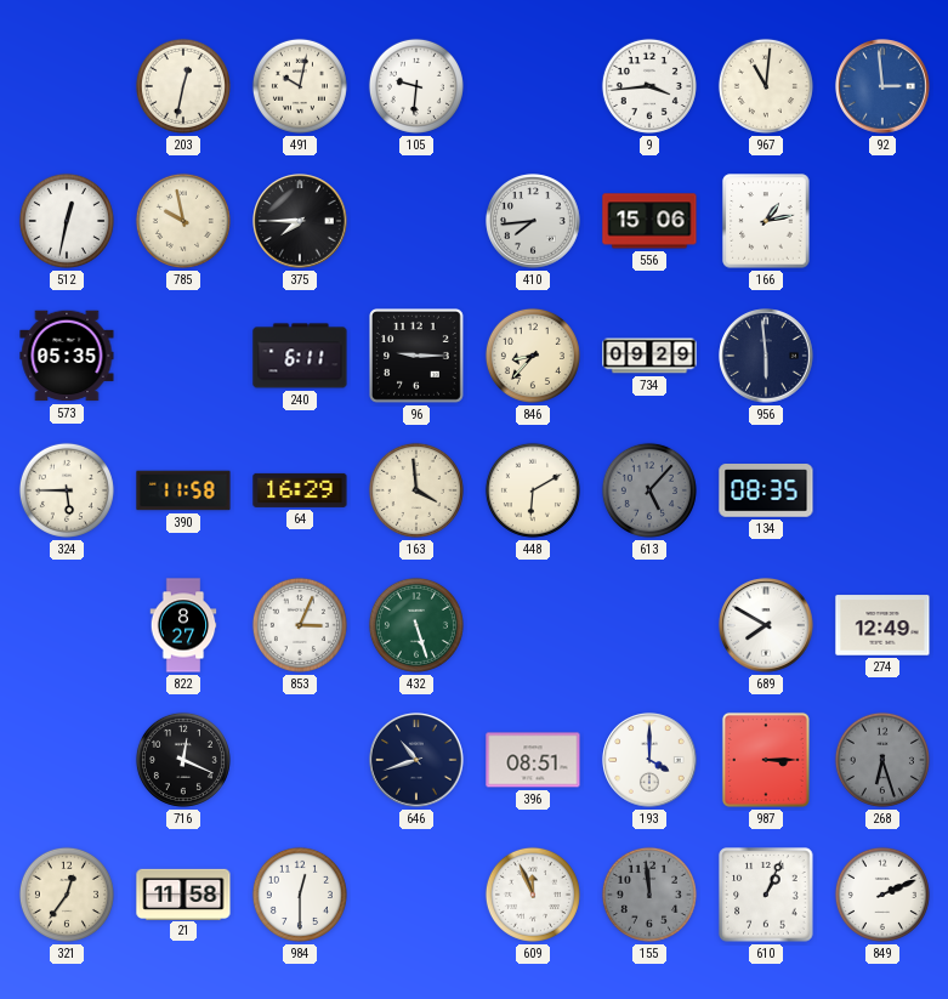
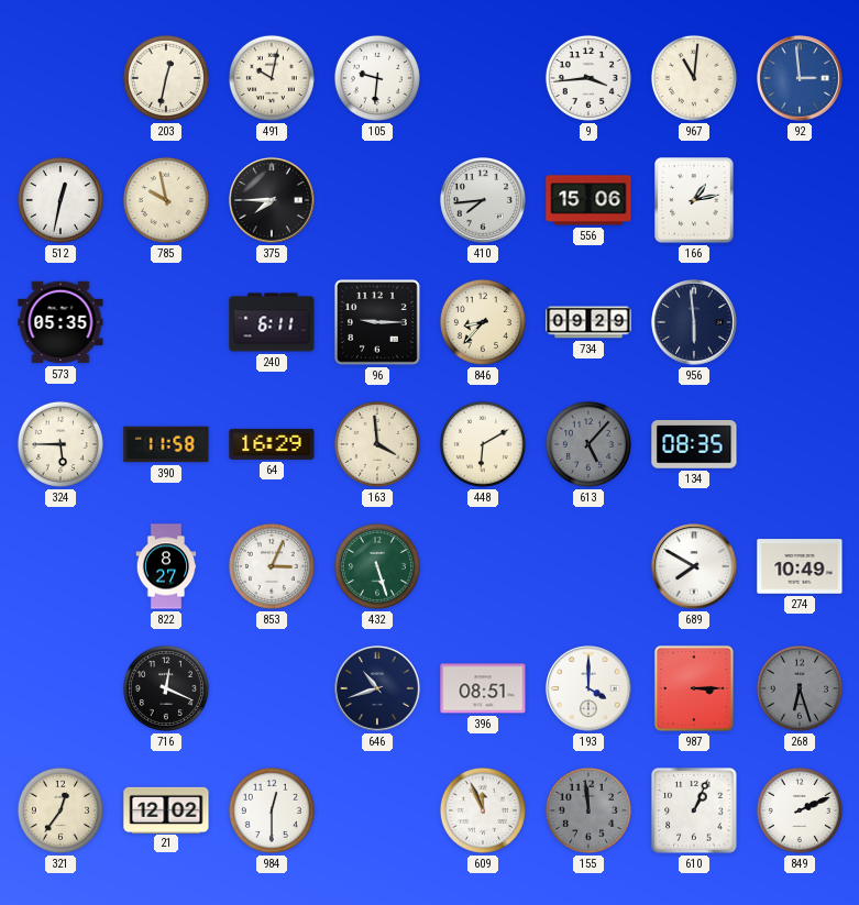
274: 12:49 -> 10:49 (800, 566)
21: 11:58 -> 12:02 (166, 809)
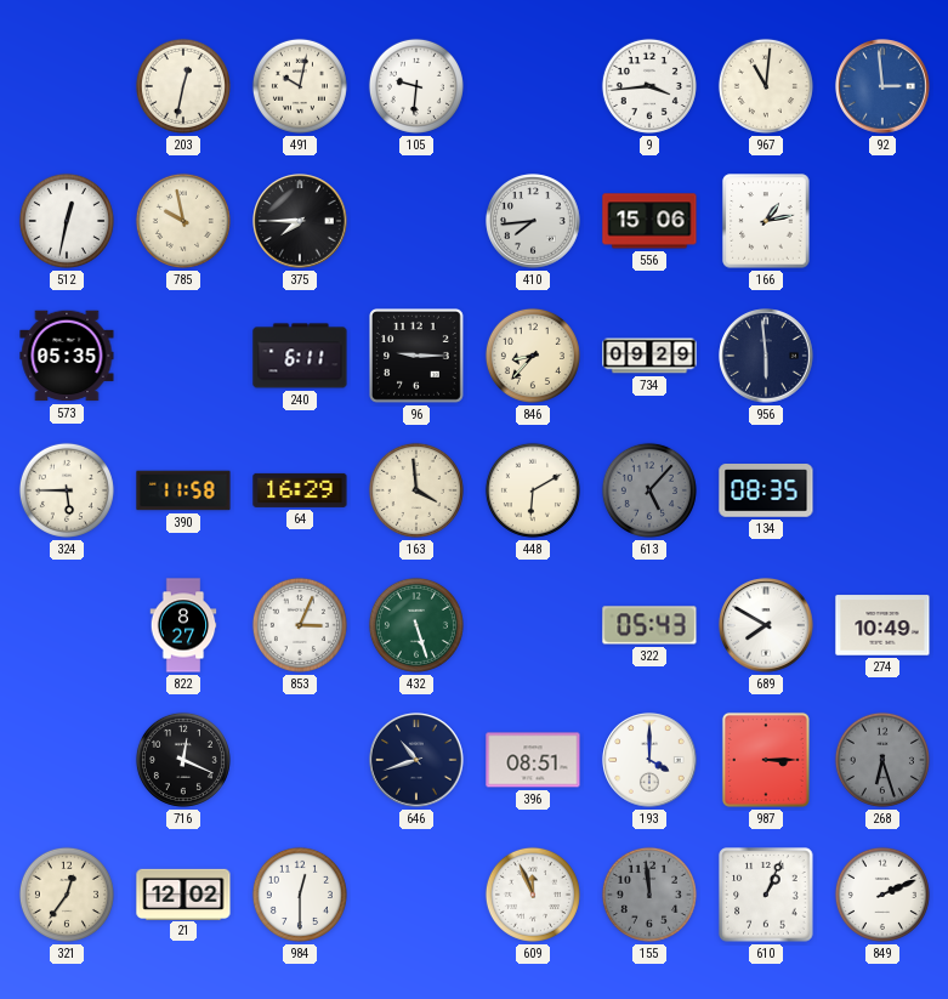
322: none -> 05:43 (649, 625)
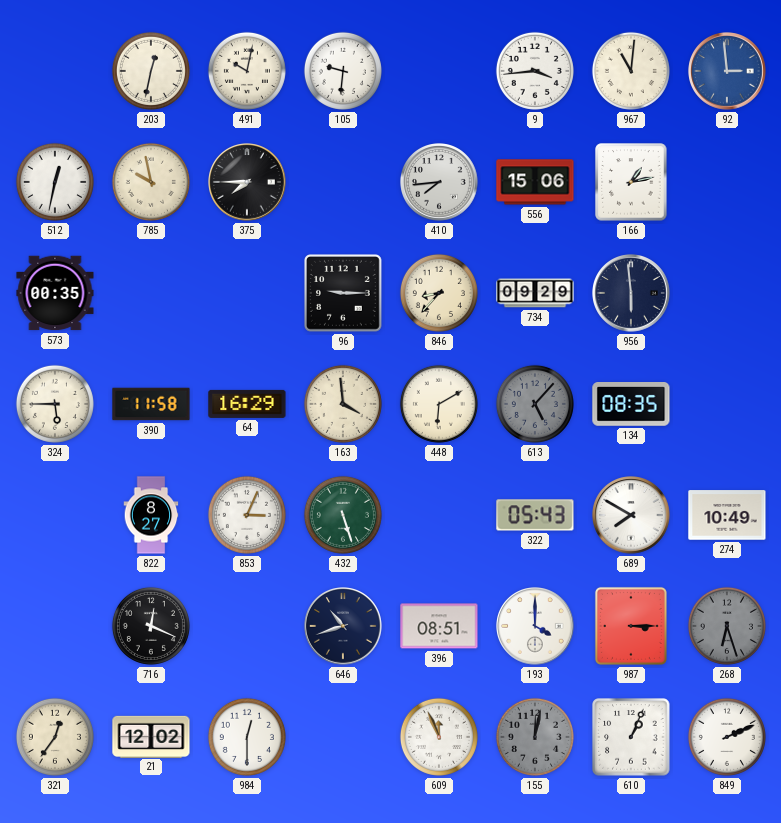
573: 05:35 -> 00:35 (55, 293)
240: 6:11 -> none (300, 356)
155: 11:59 -> 12:02 (535, 737)
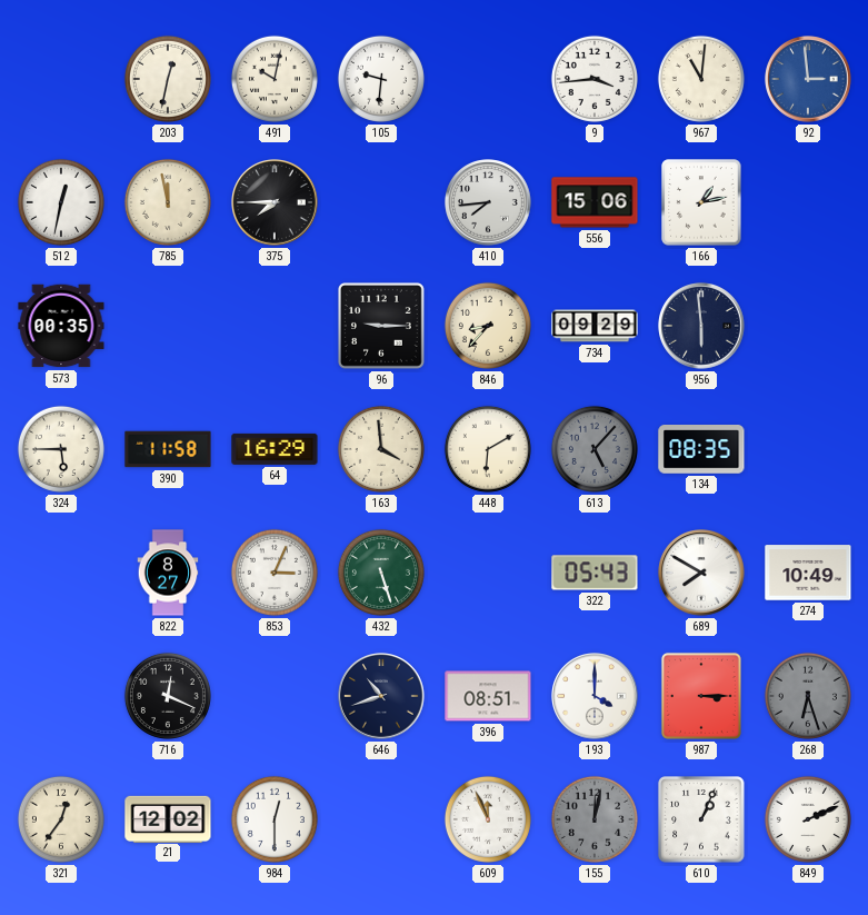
785: 9:58 -> 11:58 (168, 202)
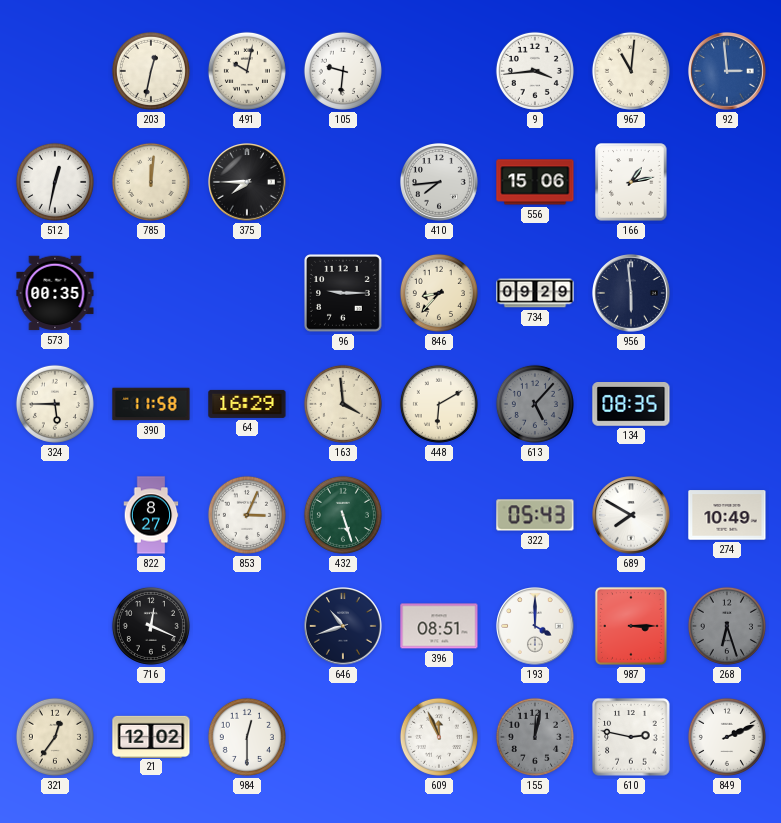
785: 11:58 -> 12:01 (151, 182)
610: 1:04 -> 2:47 (631, 737)
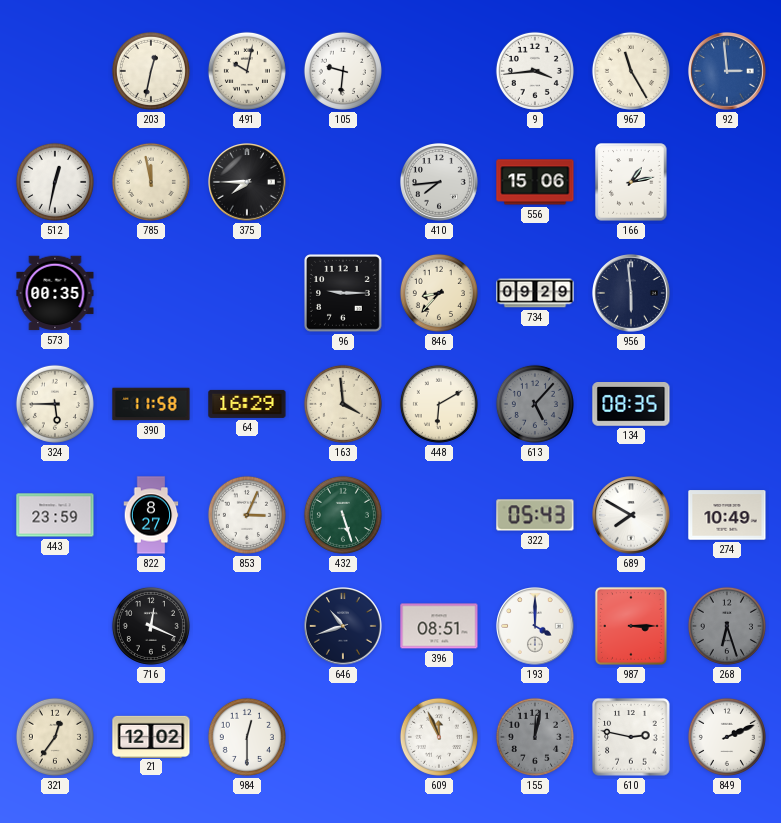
967: 11:01 -> 11:25 (631, 71)
785: 12:01 -> 11:58 (151, 182)
443: none -> 23:59 (55, 515)
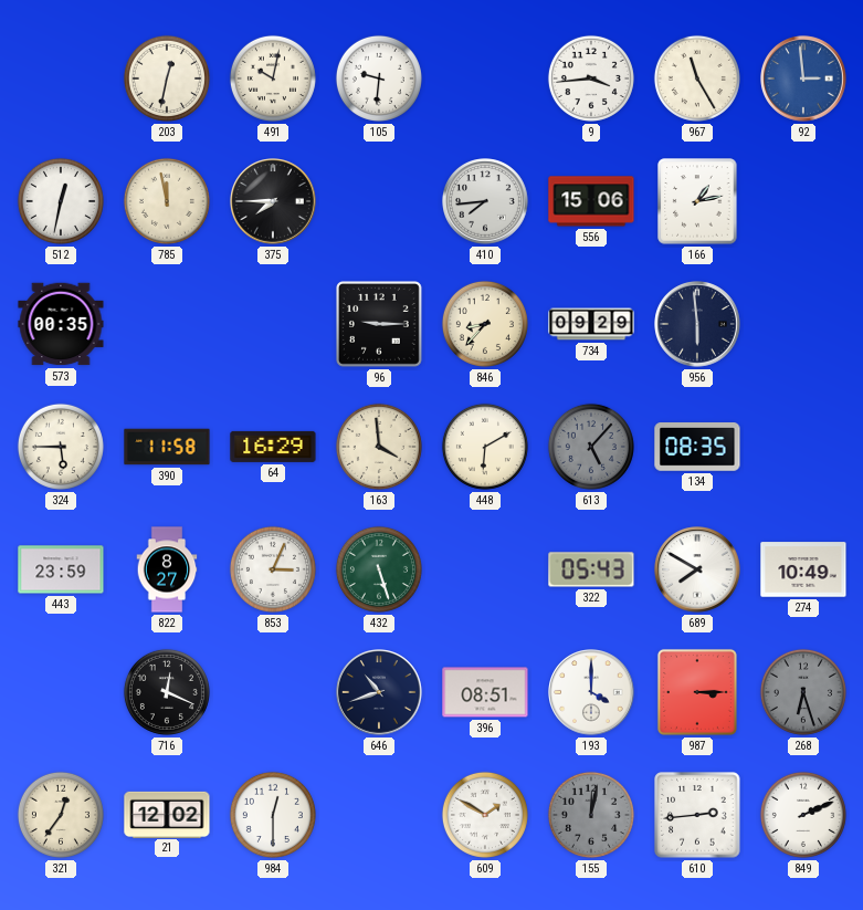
609: 11:56 -> 1:50 (485, 815)
610: 2:47 -> 2:44 (697, 815)
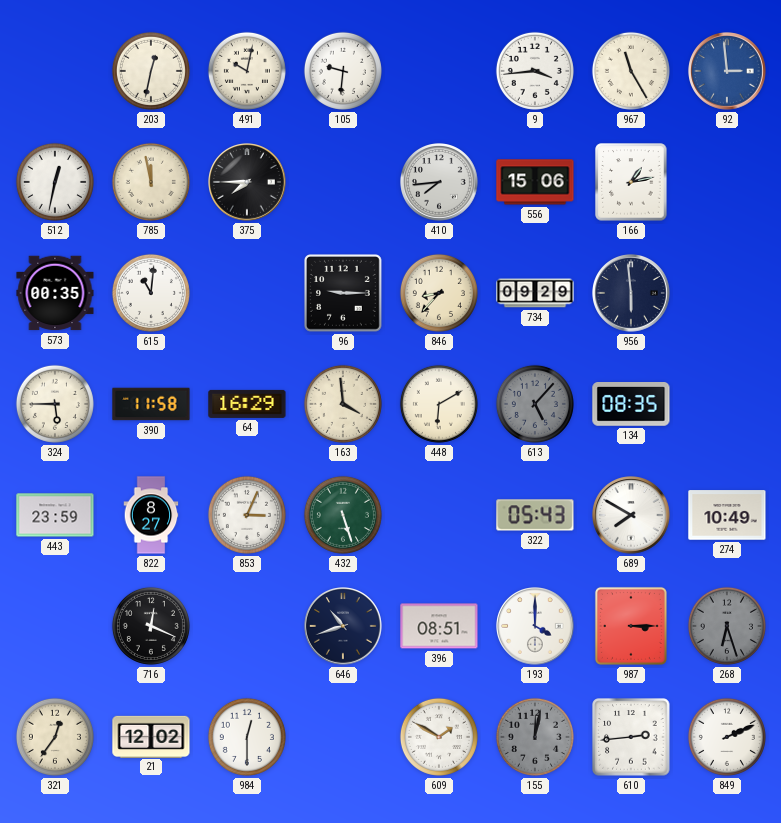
615: none -> 11:01 (151, 293)
